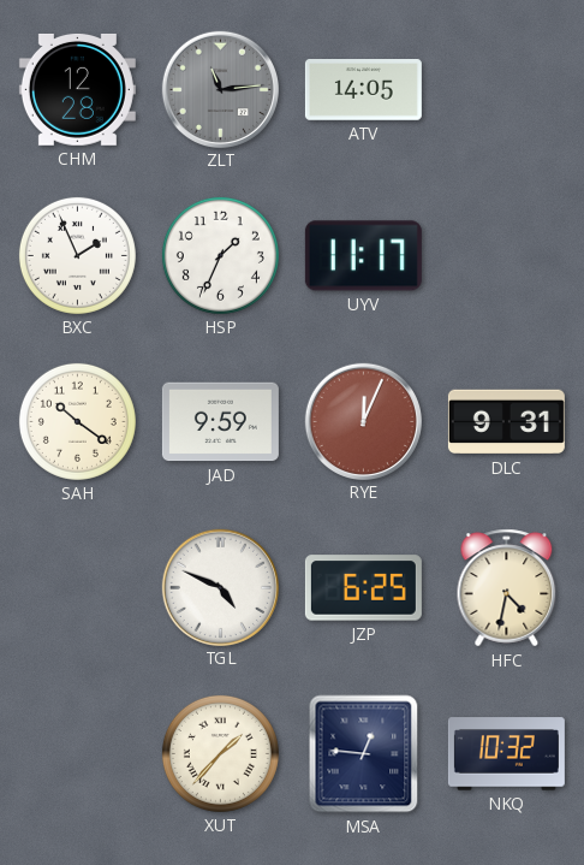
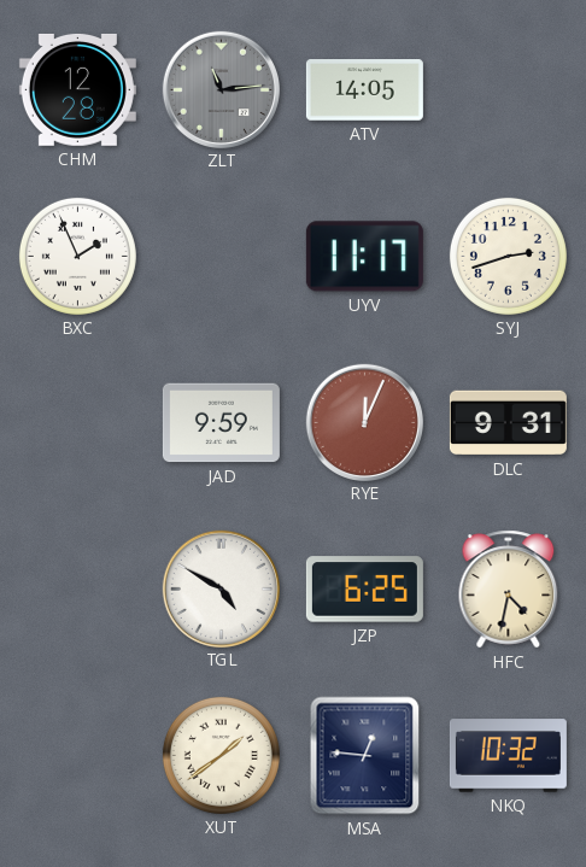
HSP: 1:34 -> none (220, 255)
SYJ: none -> 2:42 (508, 256)
SAH: 10:21 -> none (77, 421)
TGL: 4:49 -> 4:50 (221, 588)
XUT: 1:37 -> 1:39 (221, 755)
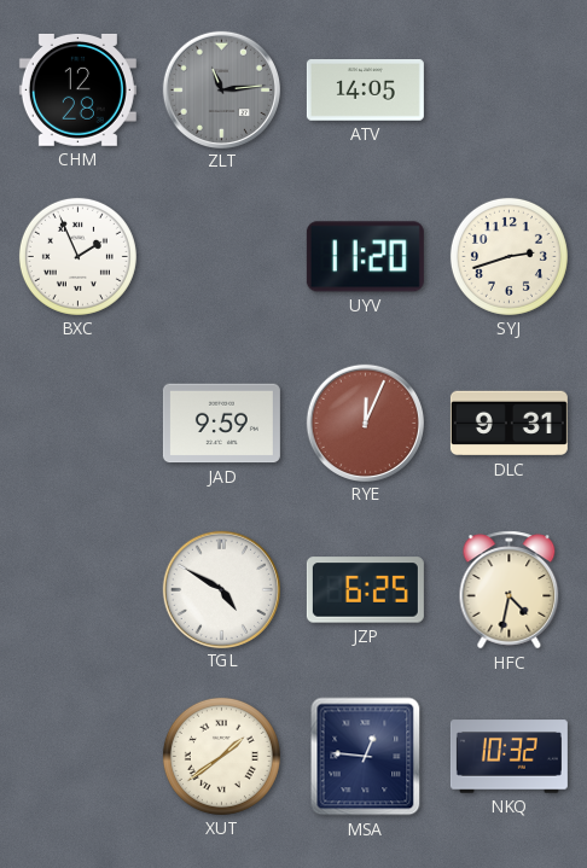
UYV: 11:17 -> 11:20 (365, 257)
